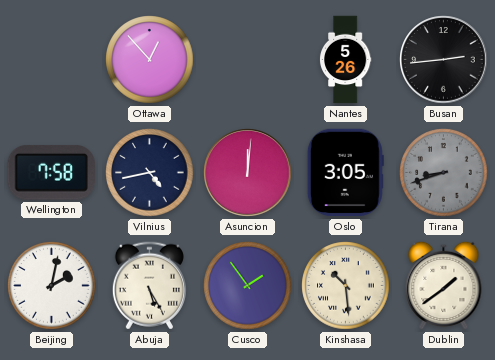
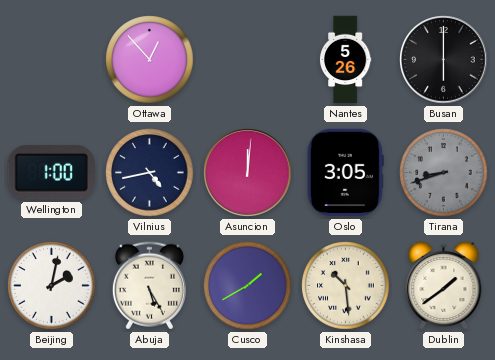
Busan: 2:44 -> 6:00 (444, 60)
Wellington: 7:58 -> 1:00 (51, 173)
Cusco: 1:54 -> 1:40 (248, 286)
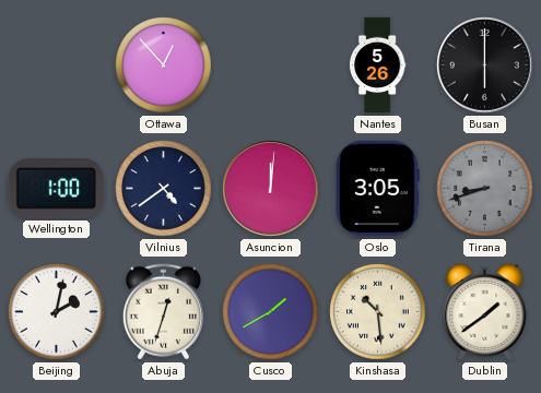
Vilnius: 4:43 -> 4:39 (164, 189)
Abuja: 5:25 -> 12:33 (163, 312)
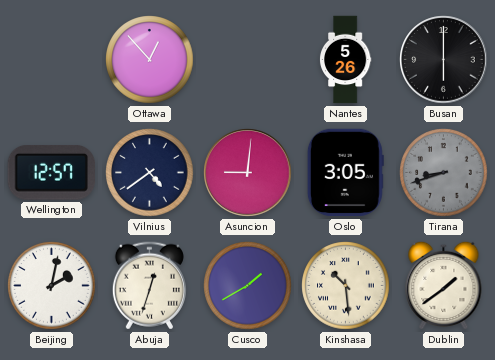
Wellington: 1:00 -> 12:57 (51, 173)
Asuncion: 12:01 -> 9:01 (248, 173)
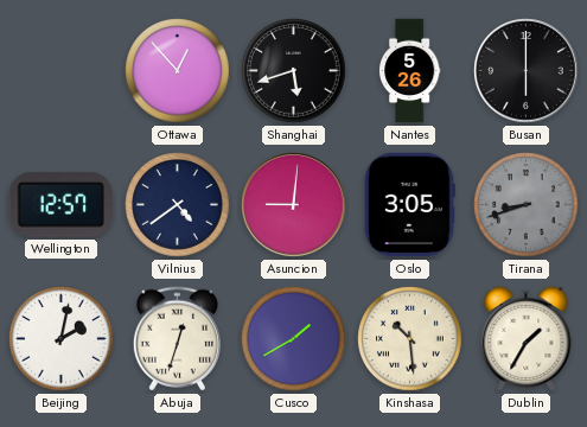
Shanghai: none -> 5:42 (294, 71)
Dublin: 1:39 -> 1:35 (527, 338)
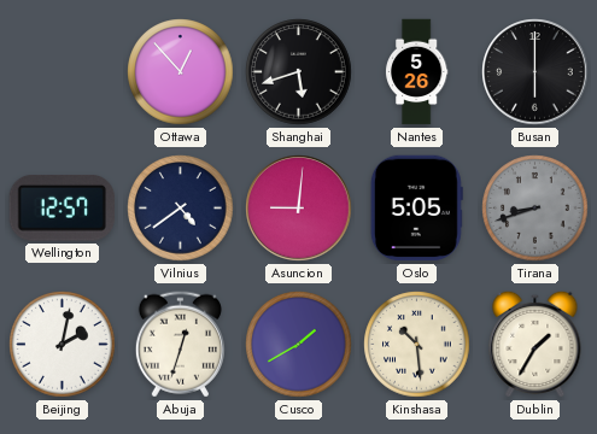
Oslo: 3:05 -> 5:05 (416, 209)
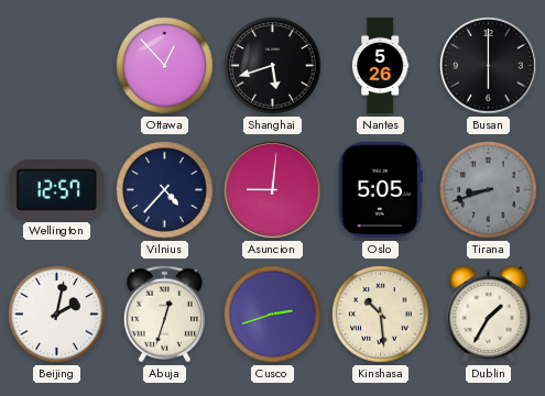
Vilnius: 4:39 -> 4:37 (165, 190)
Cusco: 1:40 -> 2:42 (273, 315)
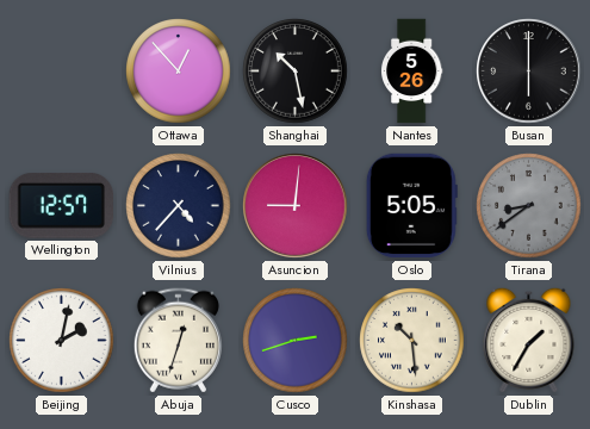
Shanghai: 5:42 -> 10:28 (296, 71)
Tirana: 8:42 -> 8:39 (529, 206)
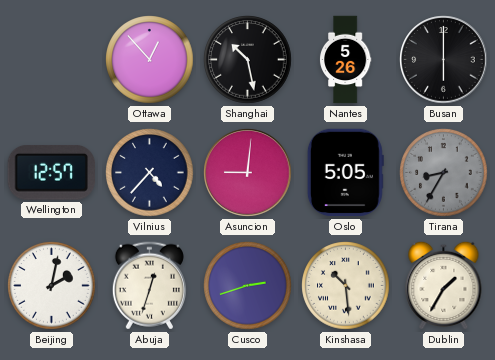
Tirana: 8:39 -> 8:35 (444, 173)
